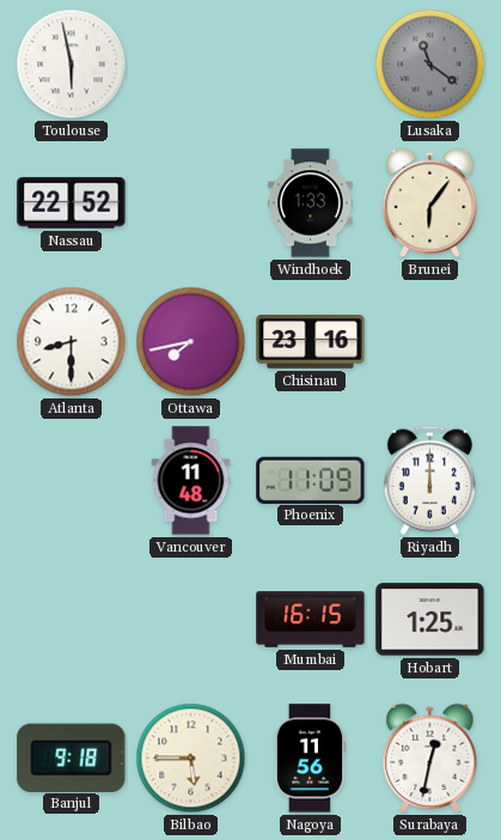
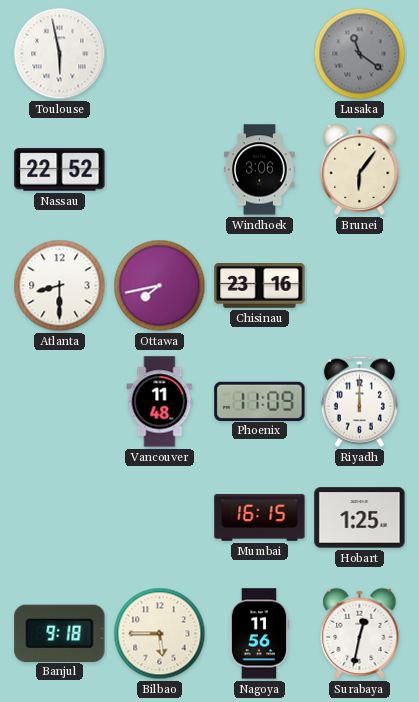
Windhoek: 1:33 -> 3:06 (260, 170)
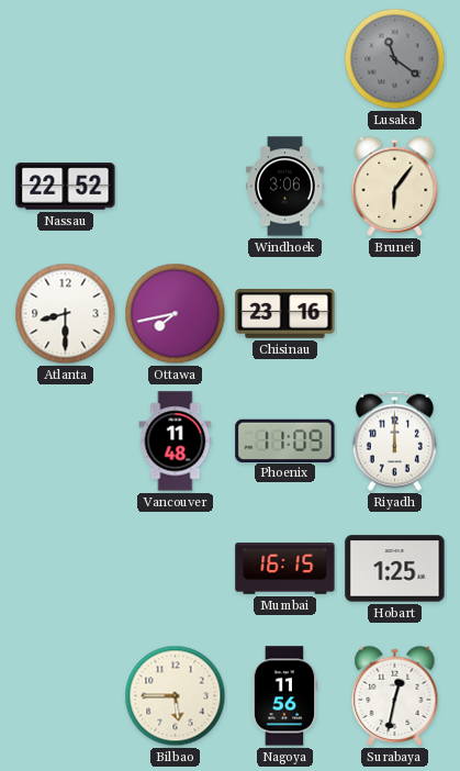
Toulouse: 5:58 -> none (60, 54)
Banjul: 9:18 -> none (60, 633)
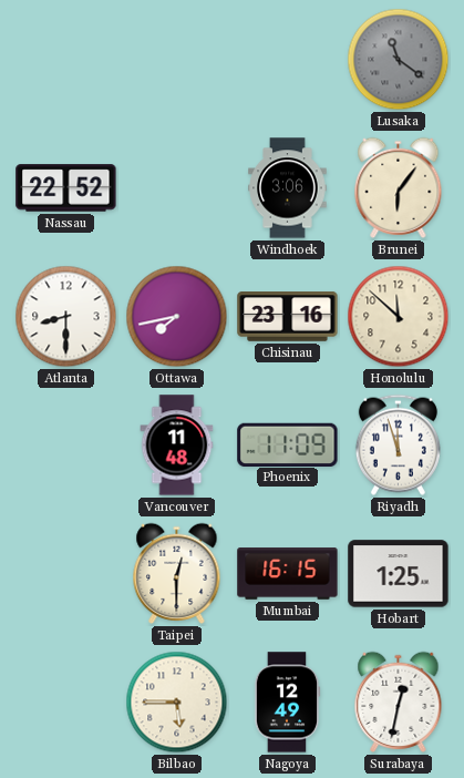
Honolulu: none -> 11:52 (399, 317)
Riyadh: 12:00 -> 11:57 (398, 444)
Taipei: none -> 12:30 (177, 573)
Nagoya: 11:56 -> 12:49 (287, 703)
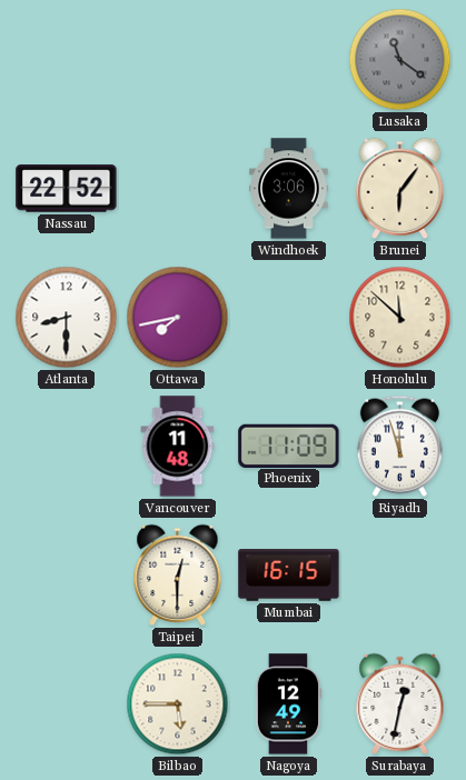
Chisinau: 23:16 -> none (288, 317)
Hobart: 1:25 -> none (399, 574)
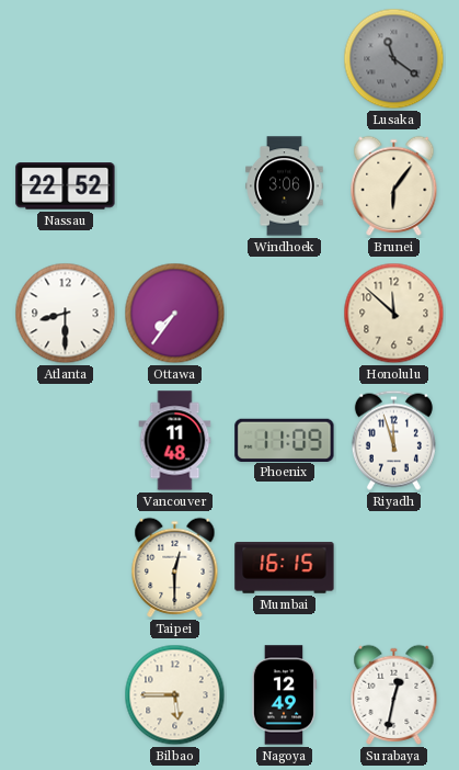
Ottawa: 7:43 -> 7:36 (175, 314)
